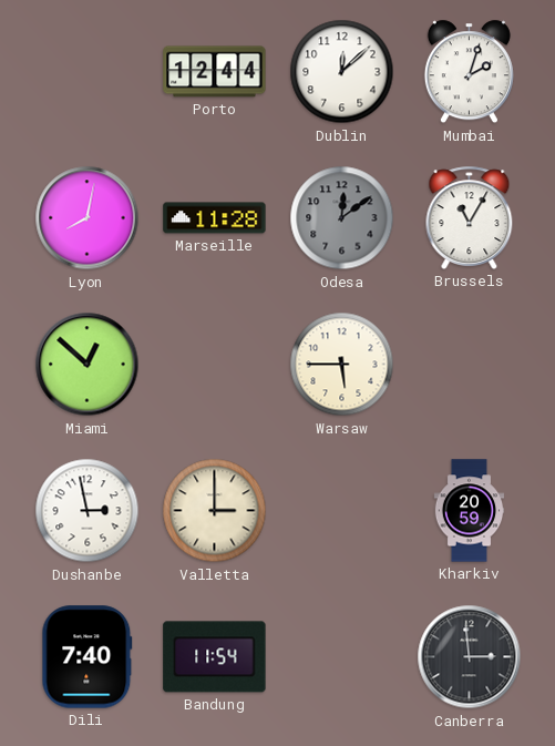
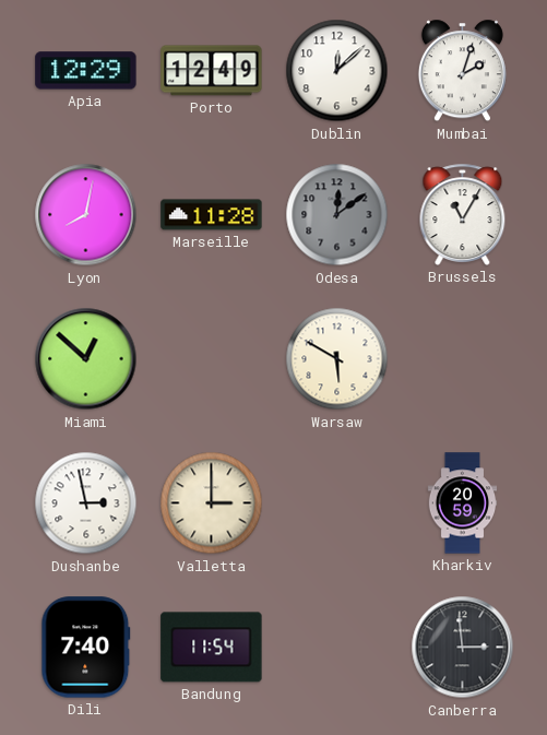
Apia: none -> 12:29 (86, 71)
Porto: 12:44 -> 12:49 (212, 71)
Warsaw: 5:45 -> 5:50 (337, 359)
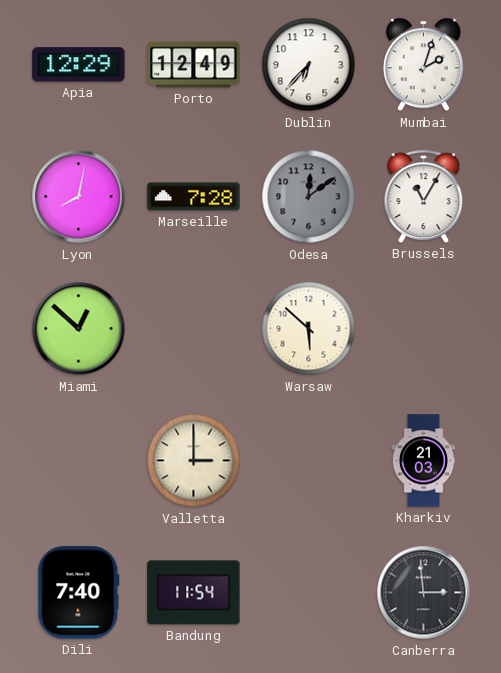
Dublin: 12:08 -> 6:37 (309, 65)
Marseille: 11:28 -> 7:28 (194, 197)
Warsaw: 5:50 -> 5:52 (309, 329)
Dushanbe: 2:58 -> none (86, 503)
Kharkiv: 20:59 -> 21:03 (424, 461)
